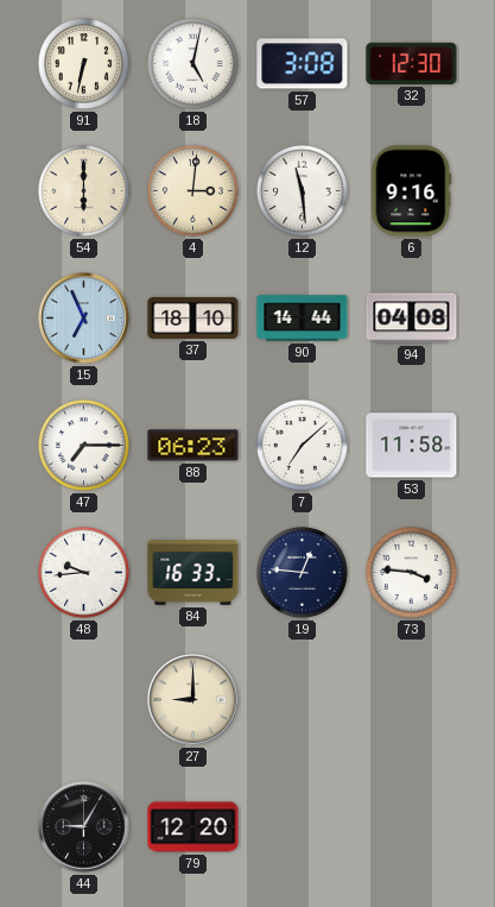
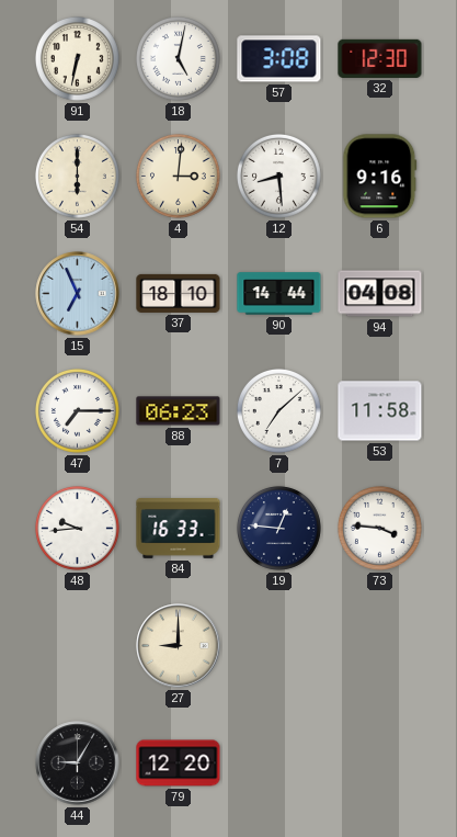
12: 11:29 -> 8:29 (278, 176)
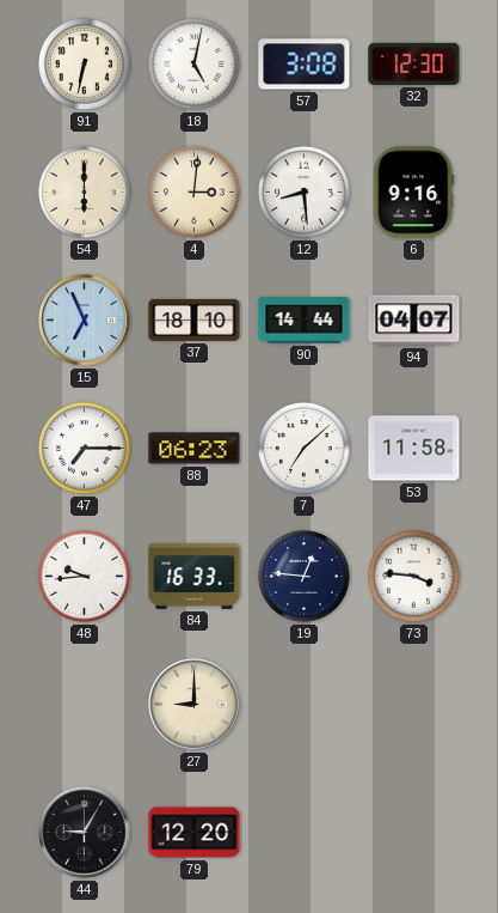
94: 04:08 -> 04:07 (414, 321)
